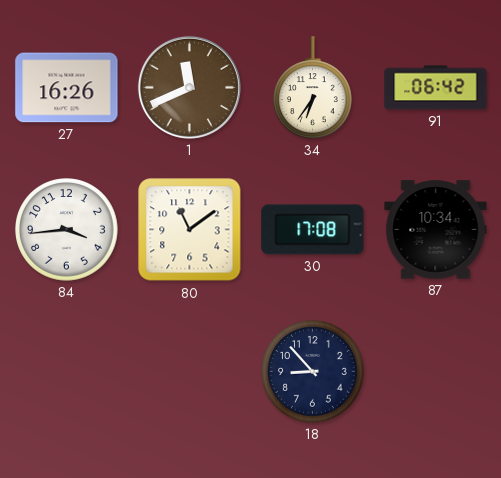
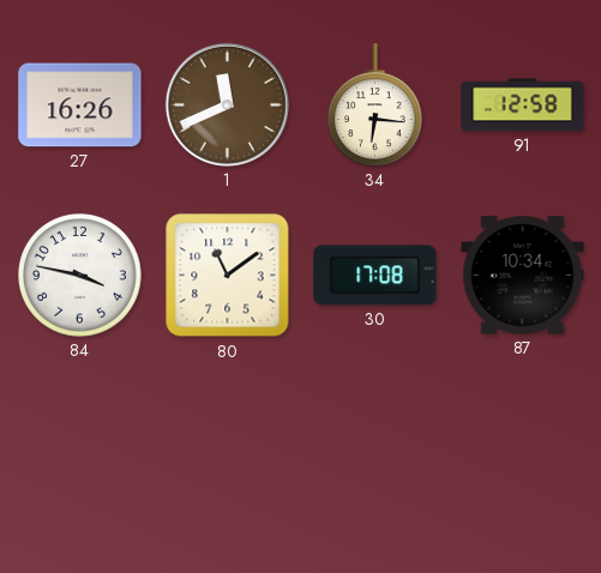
34: 6:36 -> 6:16 (375, 105)
91: 06:42 -> 12:58 (523, 105)
84: 3:44 -> 3:47 (80, 276)
18: 8:53 -> none (313, 372)
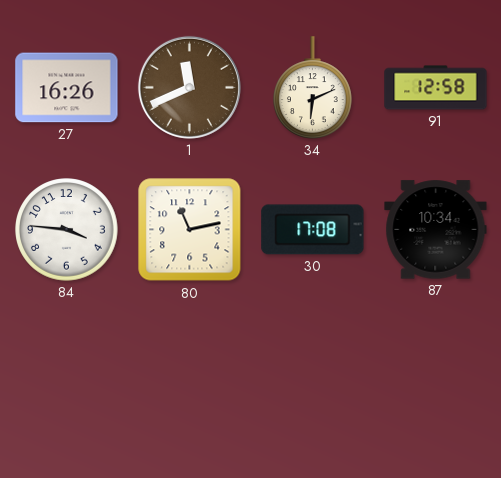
34: 6:16 -> 6:11 (313, 88)
84: 3:47 -> 3:46 (67, 230)
80: 11:09 -> 11:13 (190, 230)
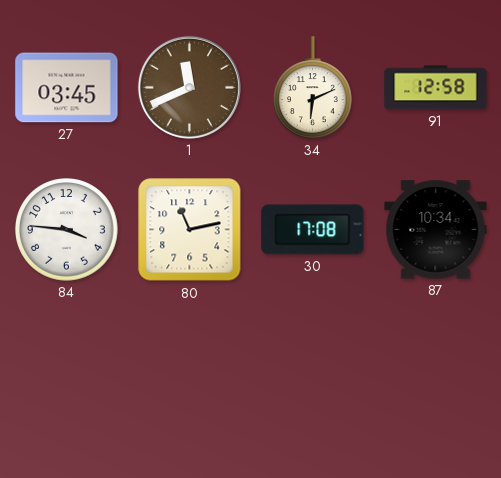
27: 16:26 -> 03:45 (67, 88)
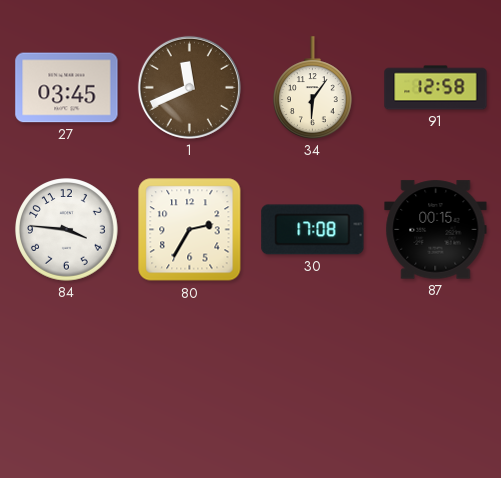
34: 6:11 -> 6:06 (313, 88)
80: 11:13 -> 2:35 (190, 230)
87: 10:34 -> 00:15 (436, 230)
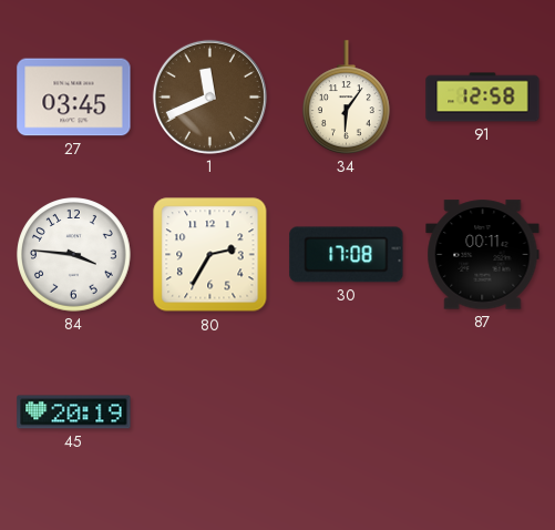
87: 00:15 -> 00:11 (483, 255)
45: none -> 20:19 (74, 412)
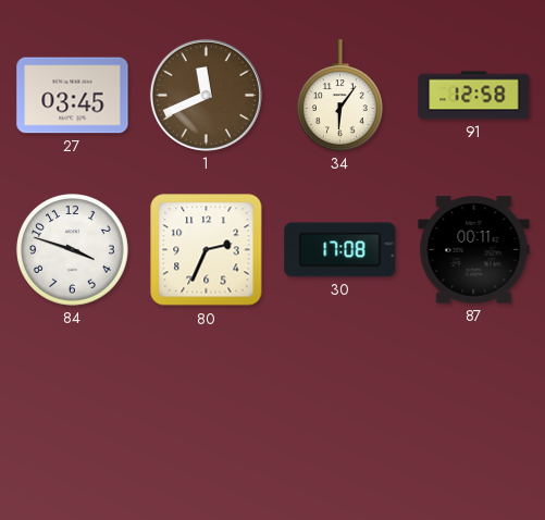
84: 3:46 -> 3:48 (73, 250)
80: 2:35 -> 2:34 (207, 250)
45: 20:19 -> none (74, 412)
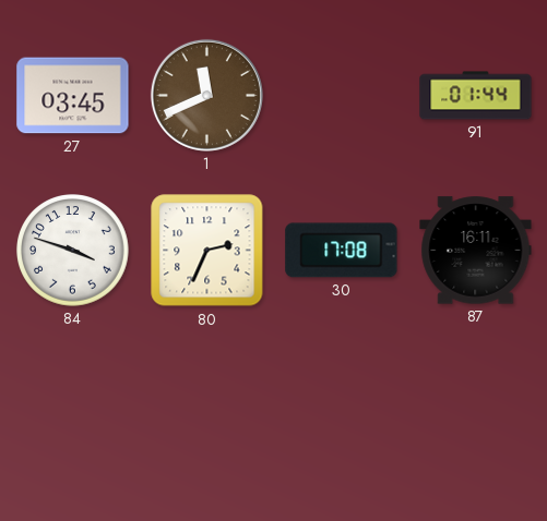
34: 6:06 -> none (340, 96)
91: 12:58 -> 01:44 (476, 96)
87: 00:11 -> 16:11 (476, 251)
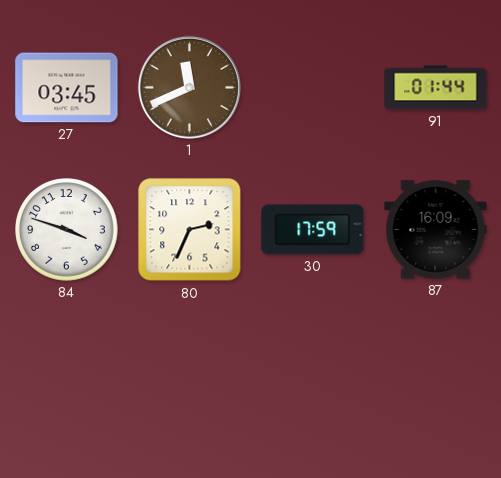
30: 17:08 -> 17:59 (313, 230)
87: 16:11 -> 16:09 (436, 230)
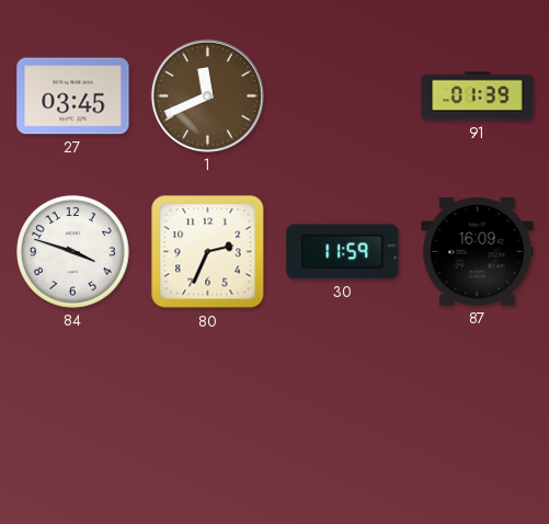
91: 01:44 -> 01:39 (478, 96)
30: 17:59 -> 11:59 (343, 252)
